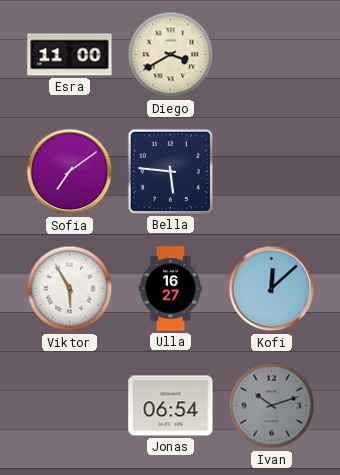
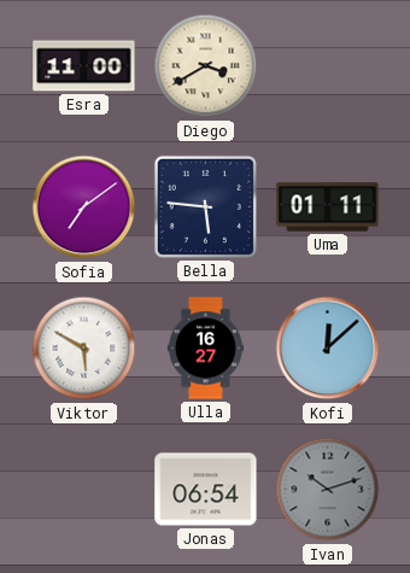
Uma: none -> 01:11 (328, 207)
Viktor: 5:55 -> 5:50 (84, 349)
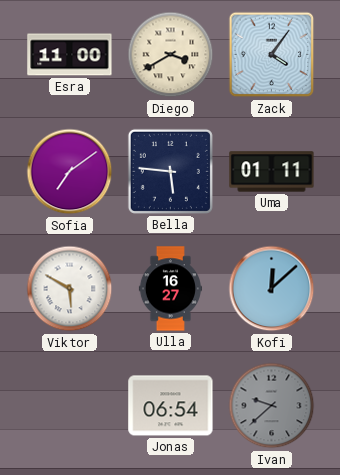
Zack: none -> 4:06 (272, 55)
Ivan: 10:12 -> 9:38 (272, 406)
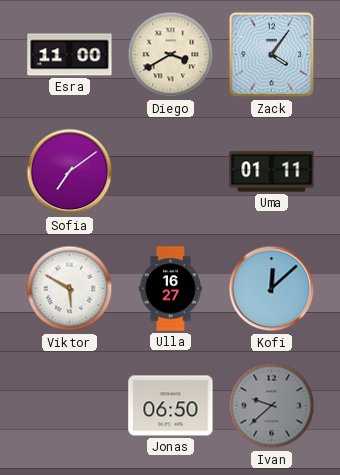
Bella: 5:46 -> none (170, 171)
Jonas: 06:54 -> 06:50 (171, 406)
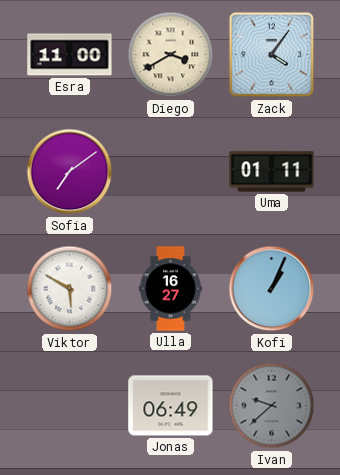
Kofi: 12:08 -> 1:04 (272, 289)
Jonas: 06:50 -> 06:49 (171, 406)
